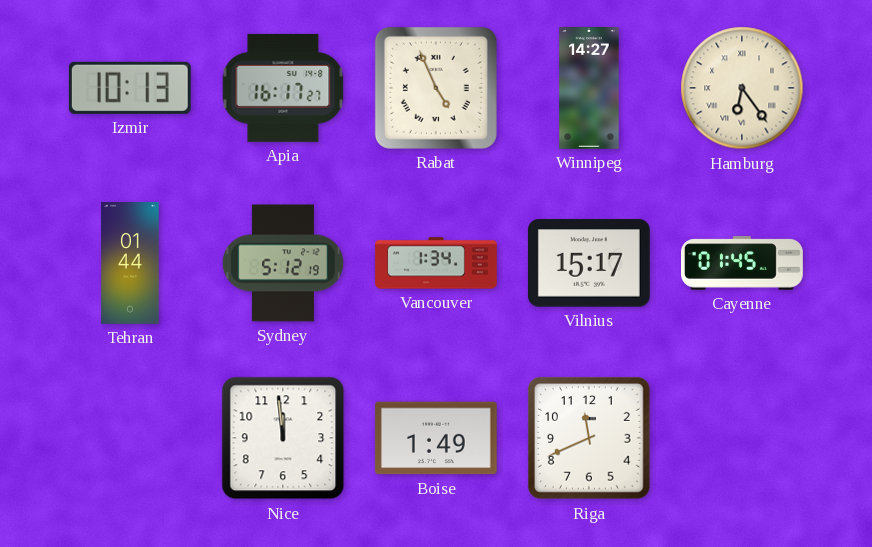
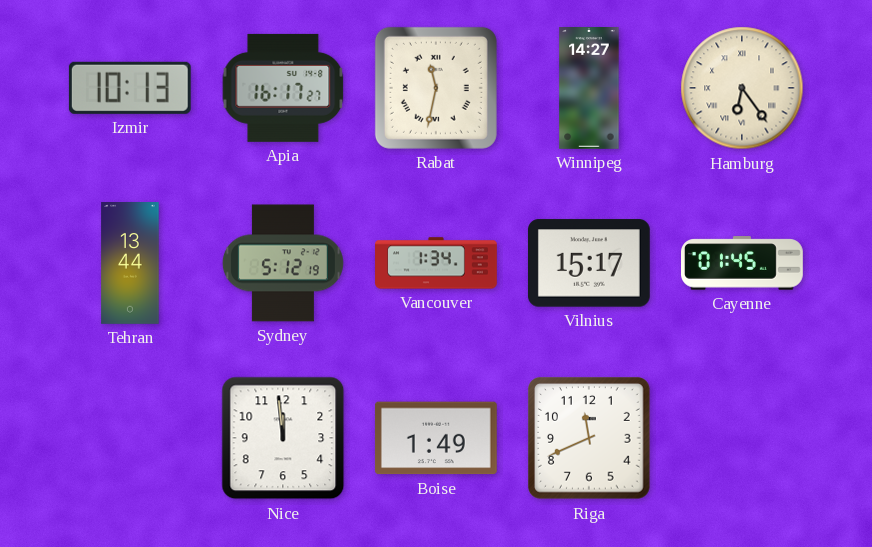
Rabat: 4:56 -> 11:32 (436, 88)
Tehran: 01:44 -> 13:44 (130, 264)
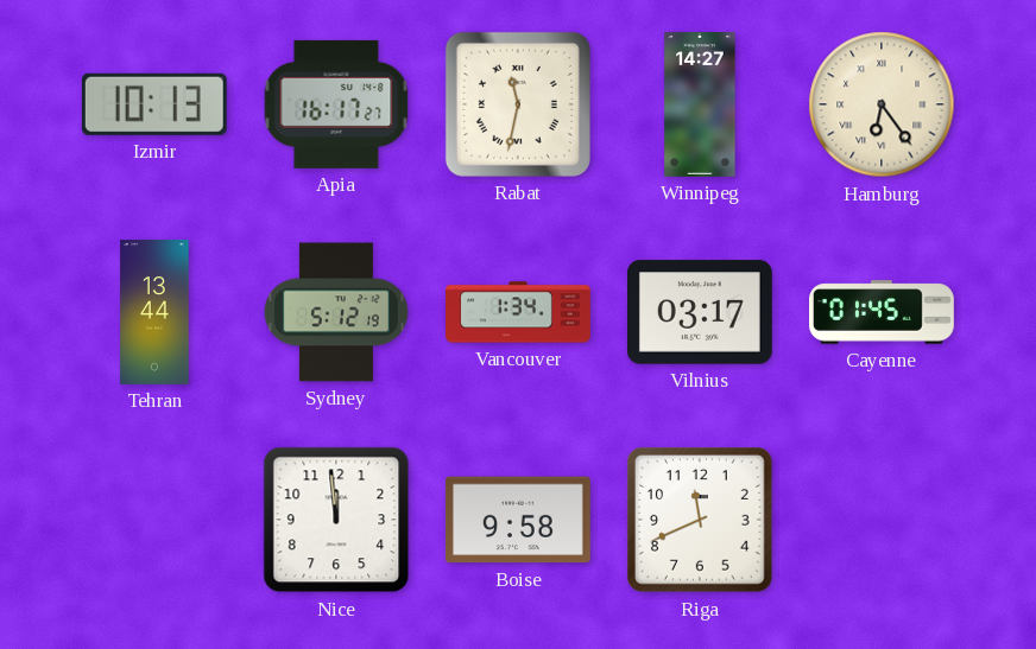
Vilnius: 15:17 -> 03:17 (700, 312)
Boise: 1:49 -> 9:58 (518, 520)
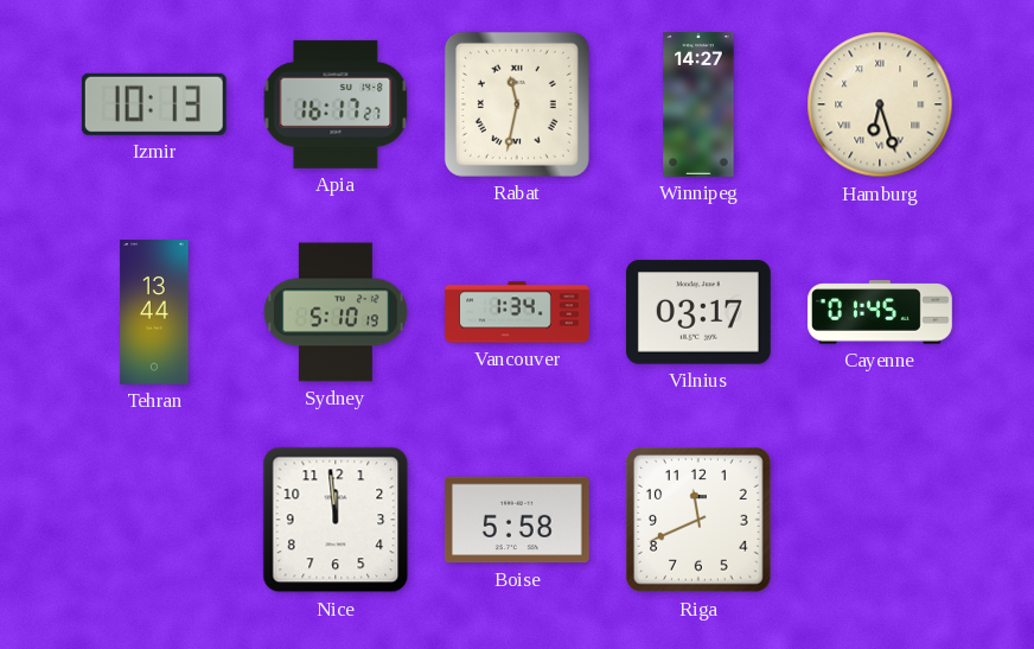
Hamburg: 6:24 -> 6:27 (880, 104)
Sydney: 5:12 -> 5:10 (336, 312)
Boise: 9:58 -> 5:58 (517, 520)
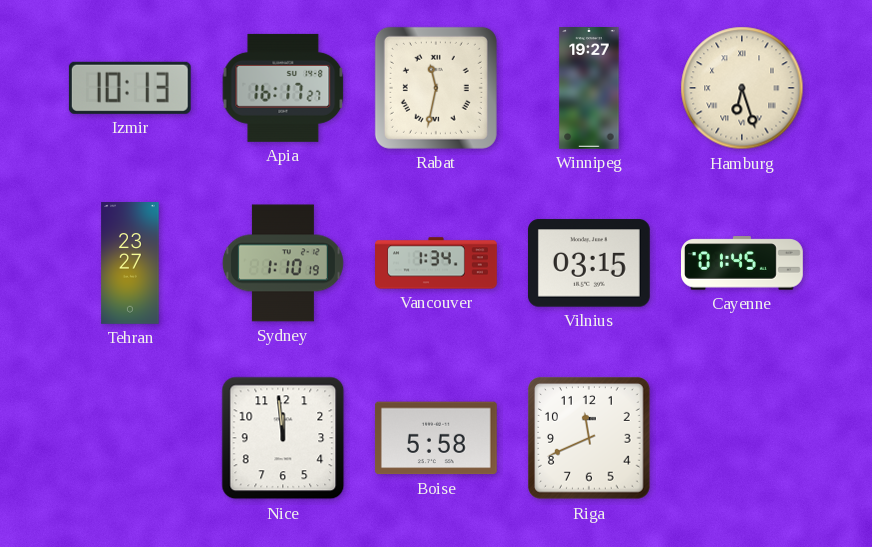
Winnipeg: 14:27 -> 19:27 (589, 89)
Tehran: 13:44 -> 23:27 (130, 264)
Sydney: 5:10 -> 1:10 (283, 263)
Vilnius: 03:17 -> 03:15 (589, 263)
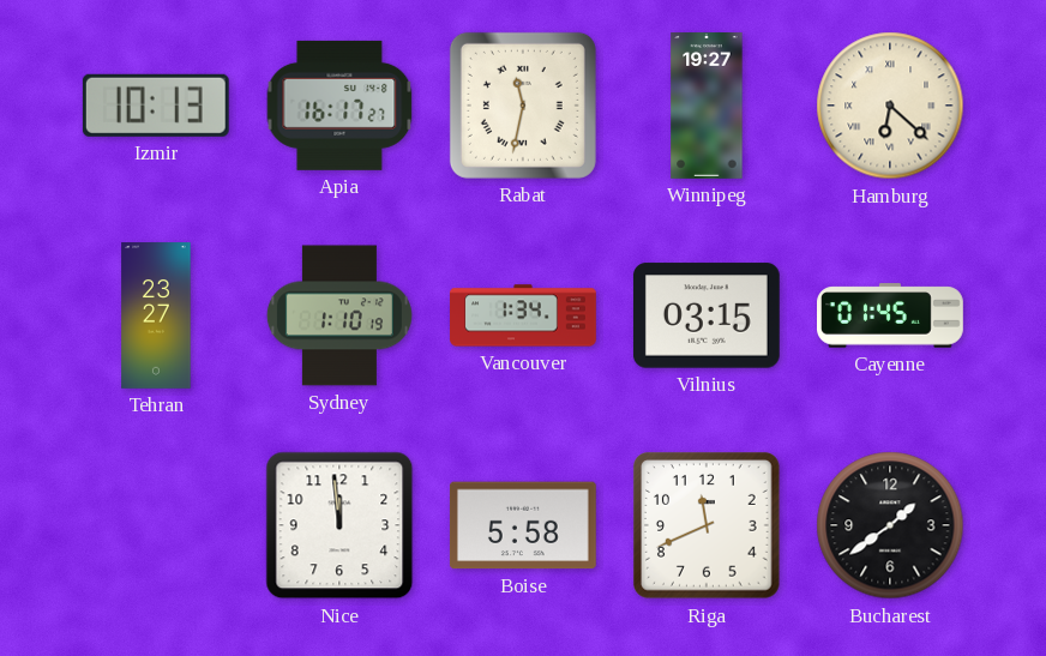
Hamburg: 6:27 -> 6:22 (890, 106)
Bucharest: none -> 1:39 (890, 525)
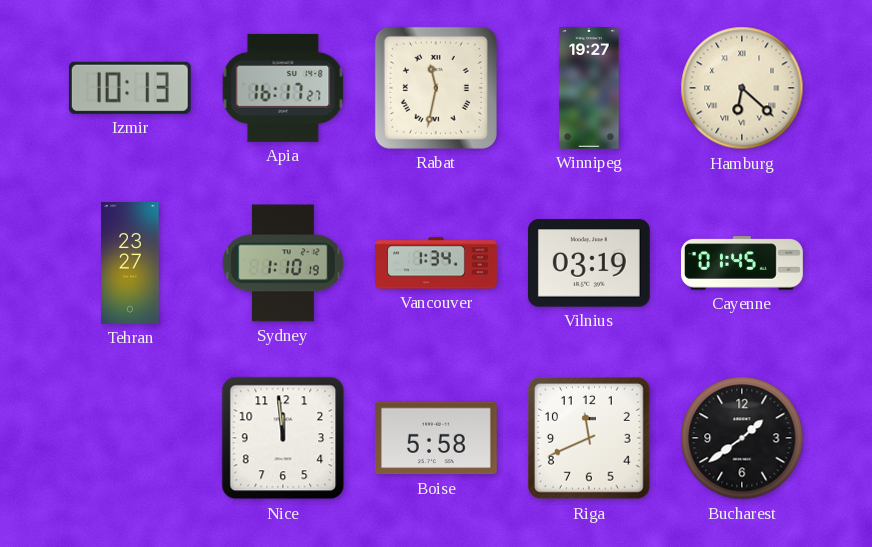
Vilnius: 03:15 -> 03:19 (589, 263)
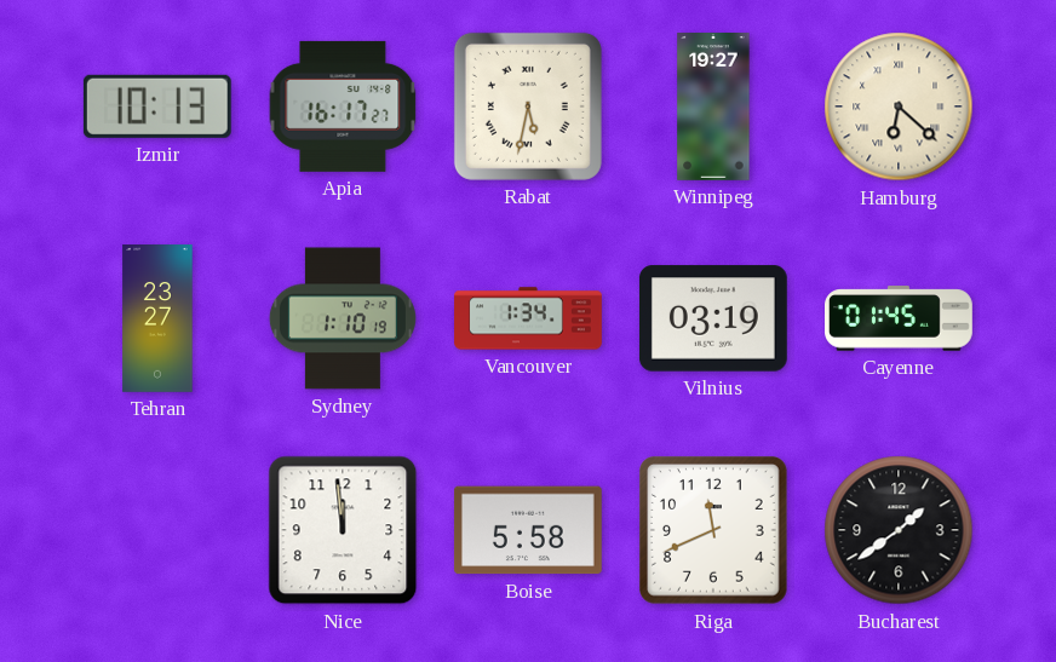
Rabat: 11:32 -> 5:32 (528, 107)
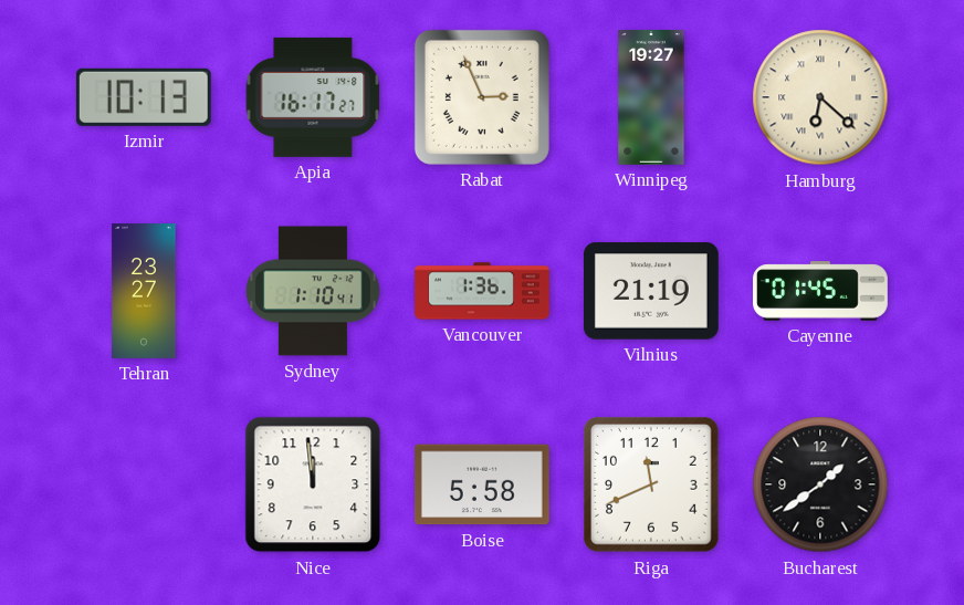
Rabat: 5:32 -> 2:56 (482, 97)
Sydney: 1:10:19 -> 1:10:41 (313, 291)
Vancouver: 1:34 -> 1:36 (482, 291)
Vilnius: 03:19 -> 21:19 (651, 291)
